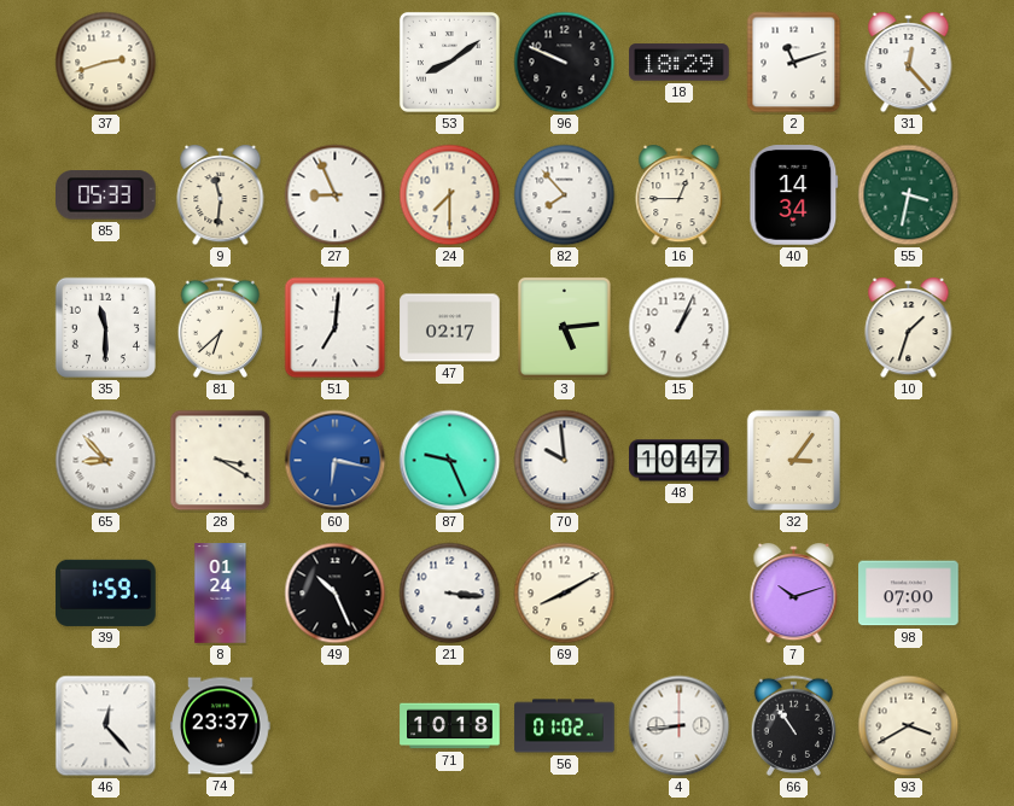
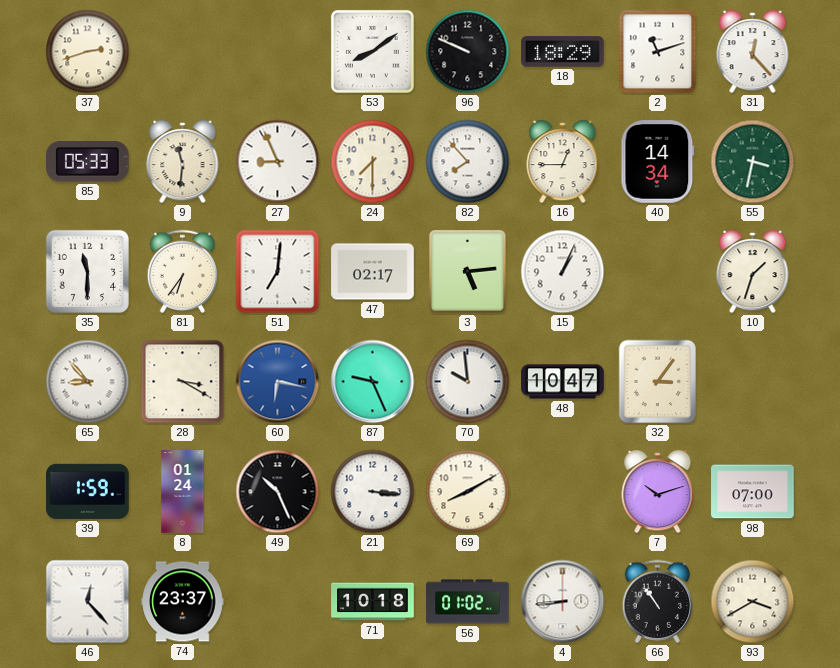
81: 6:38 -> 6:36 (183, 271)
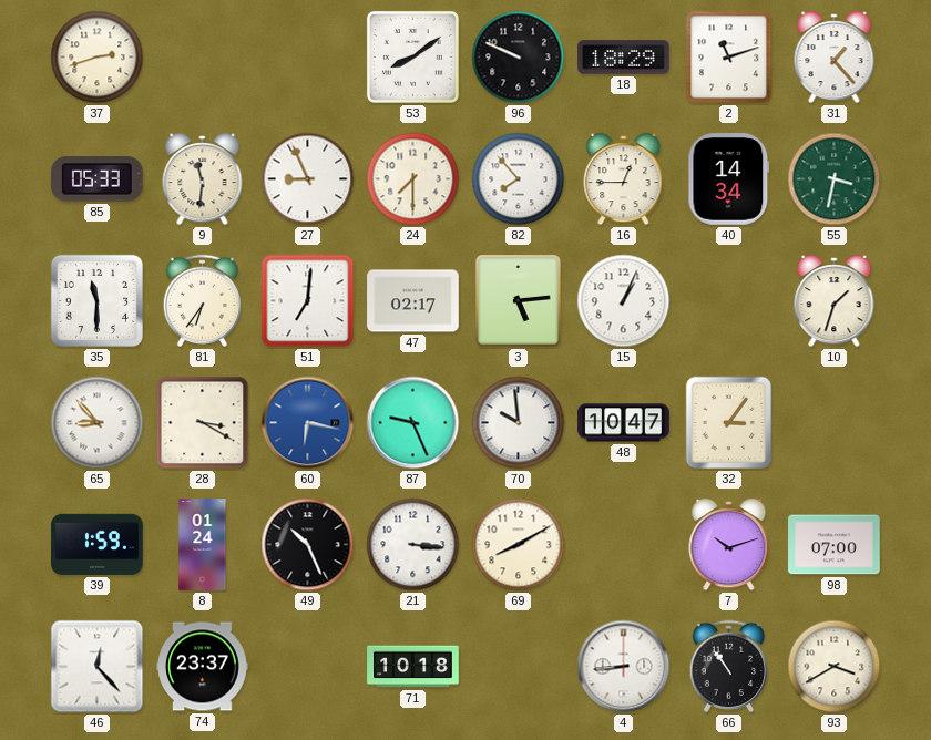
31: 12:23 -> 1:23 (835, 59)
56: 01:02 -> none (468, 602)
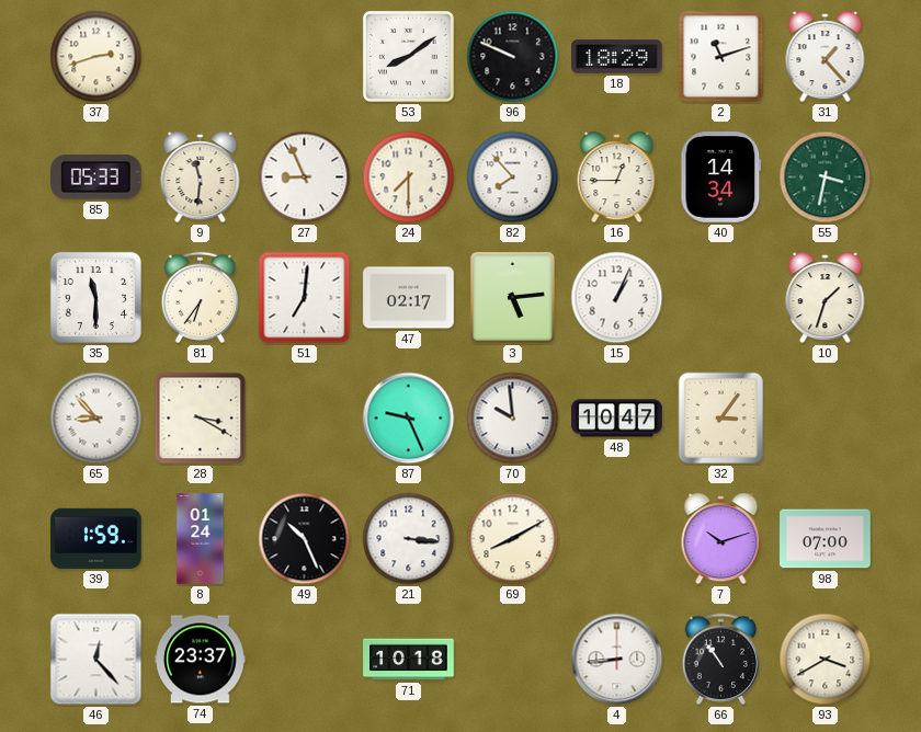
60: 6:17 -> none (308, 423)
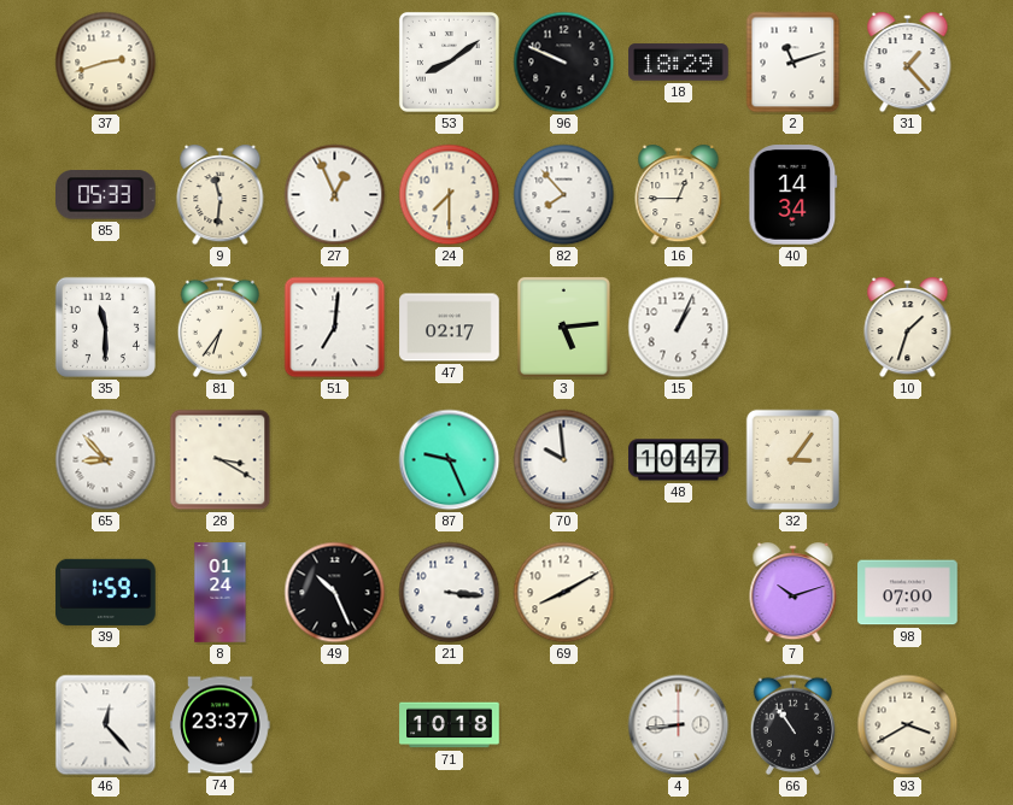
27: 8:56 -> 12:56 (335, 195)
55: 3:32 -> none (826, 178)
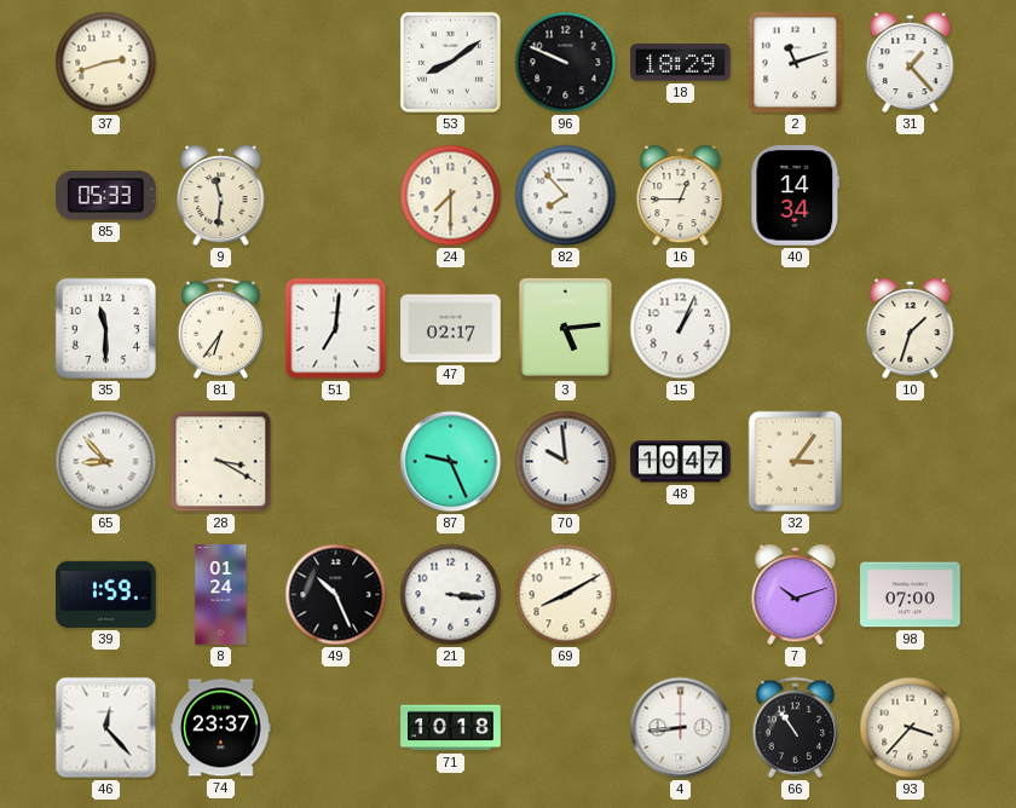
27: 12:56 -> none (335, 195)
93: 3:40 -> 3:37 (911, 728)
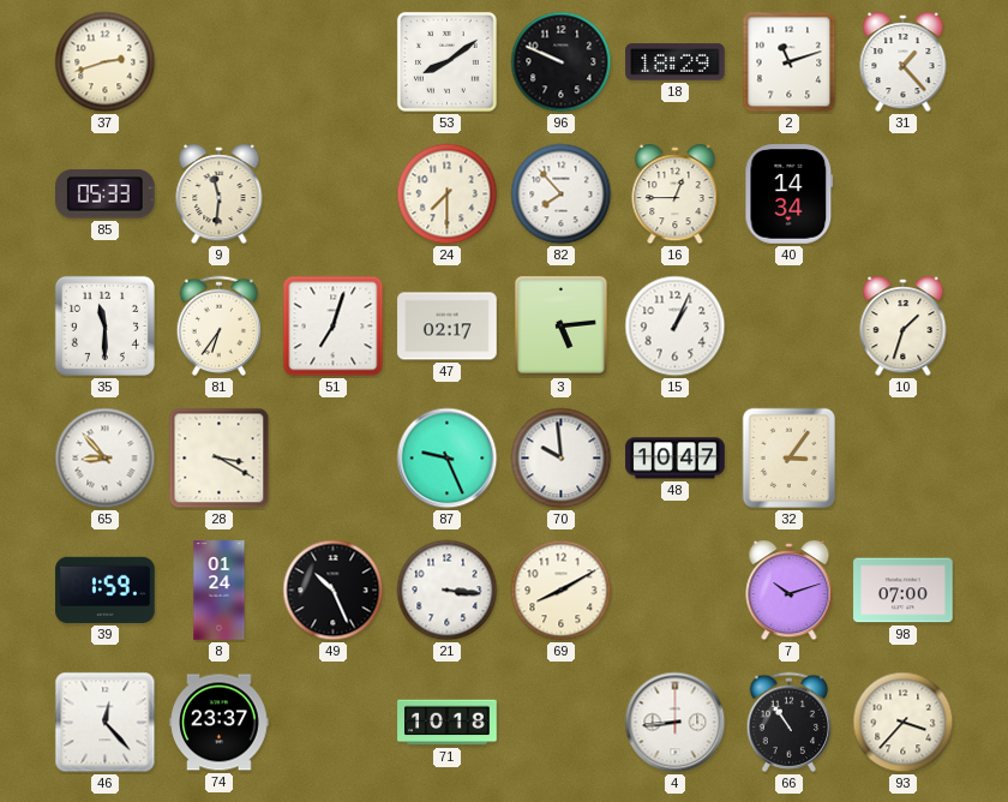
51: 7:01 -> 7:03 (334, 327)
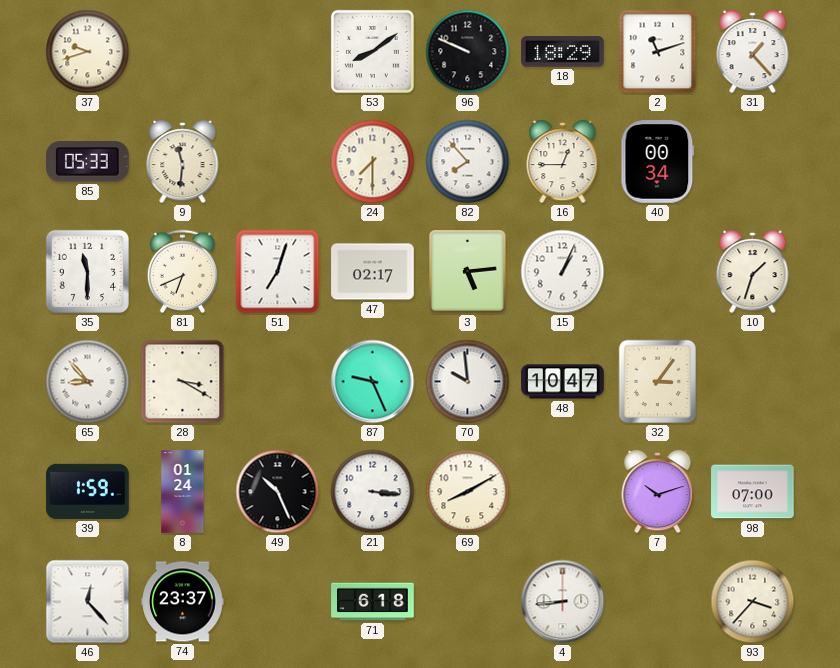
37: 2:42 -> 9:42 (88, 52)
40: 14:34 -> 00:34 (658, 162)
81: 6:36 -> 6:41 (183, 271)
71: 10:18 -> 6:18 (373, 602)
66: 10:54 -> none (790, 722)
